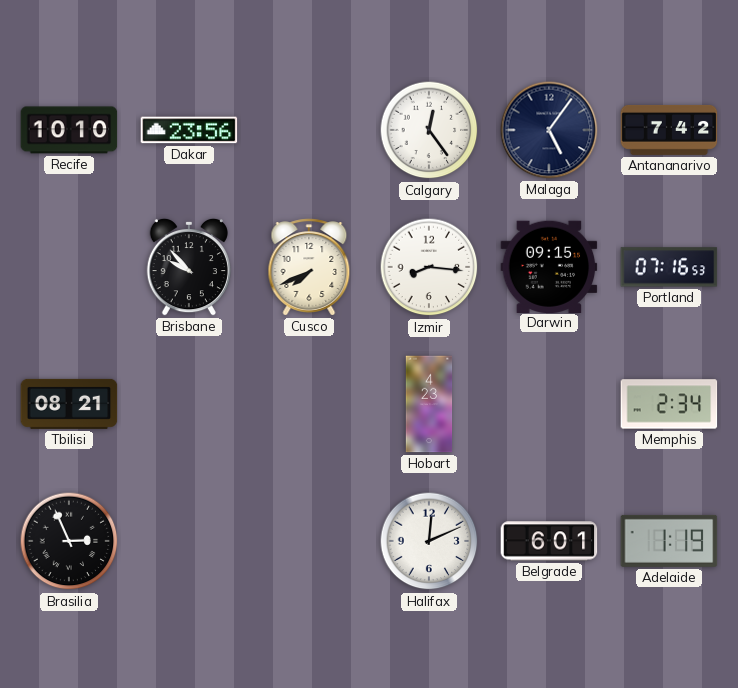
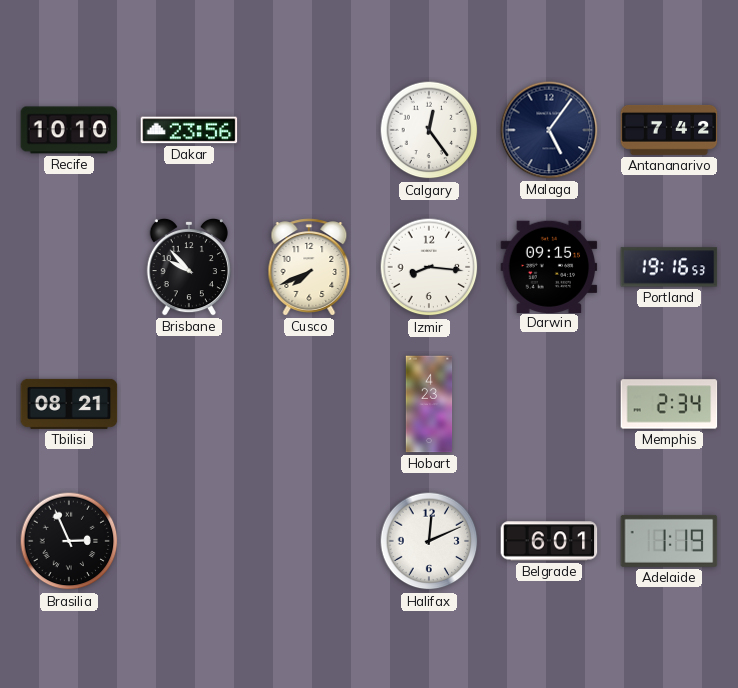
Portland: 07:16 -> 19:16 (669, 267)
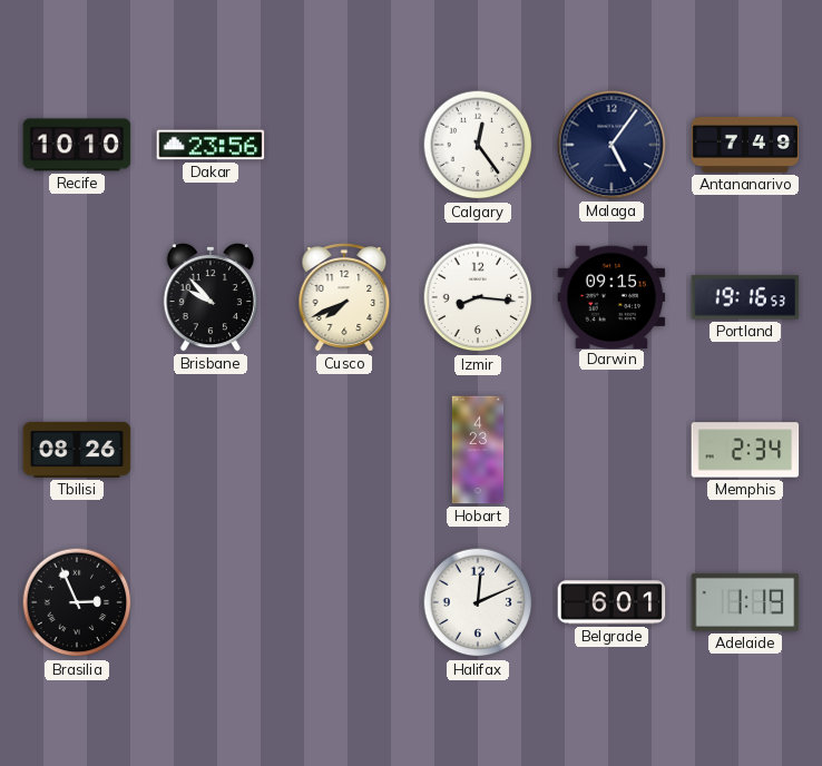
Antananarivo: 7:42 -> 7:49 (745, 145)
Tbilisi: 08:21 -> 08:26 (77, 450)
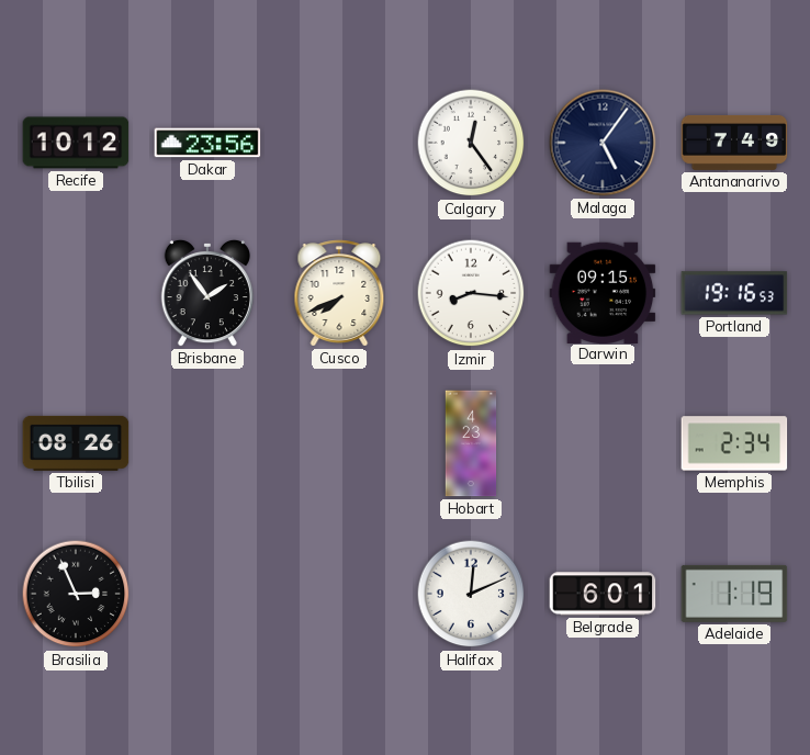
Recife: 10:10 -> 10:12 (76, 143)
Brisbane: 9:53 -> 1:54 (207, 293)
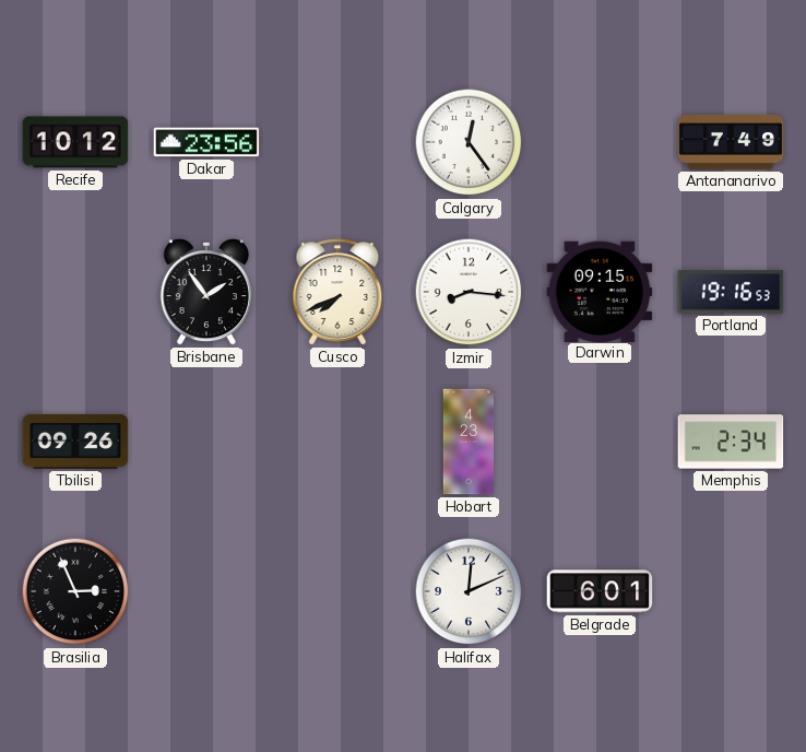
Malaga: 5:06 -> none (603, 143)
Tbilisi: 08:26 -> 09:26 (75, 442)
Adelaide: 1:19 -> none (734, 594)
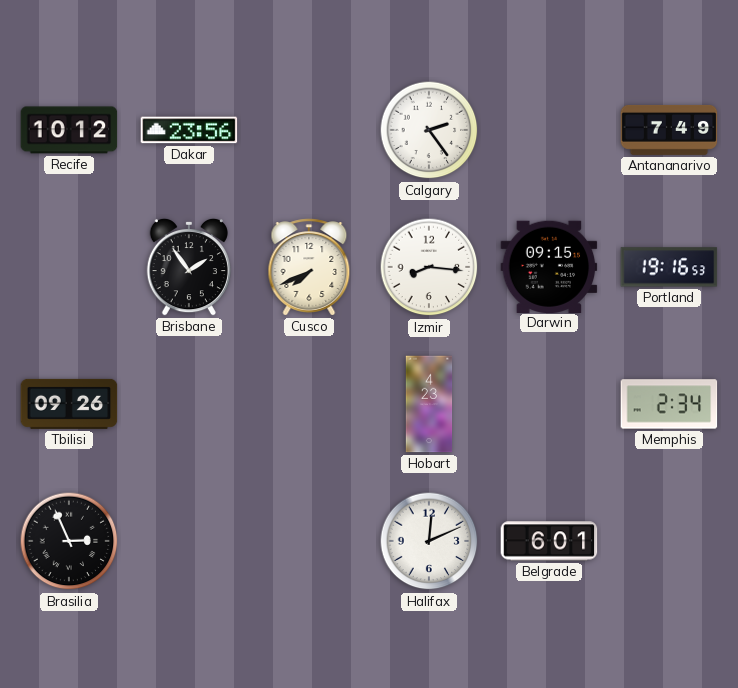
Calgary: 12:24 -> 2:24 (429, 130)
